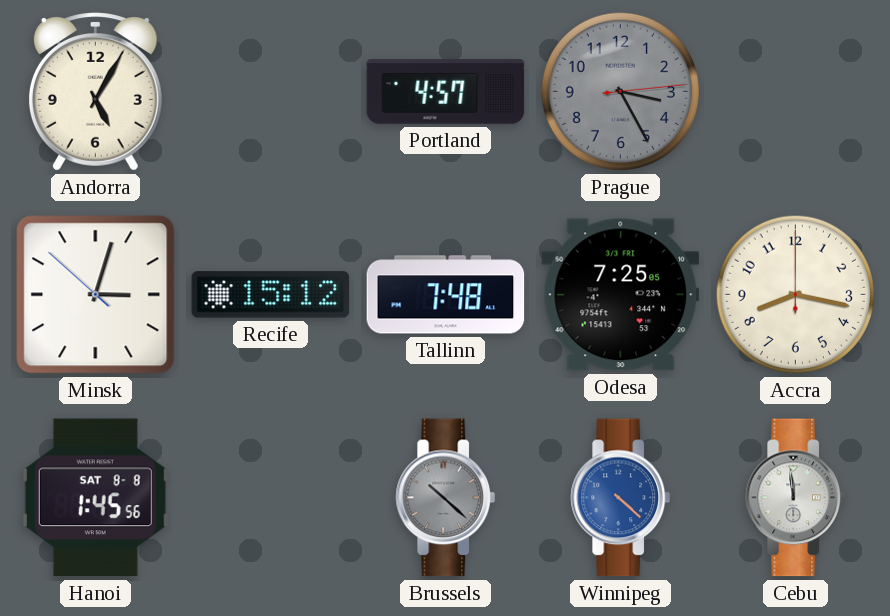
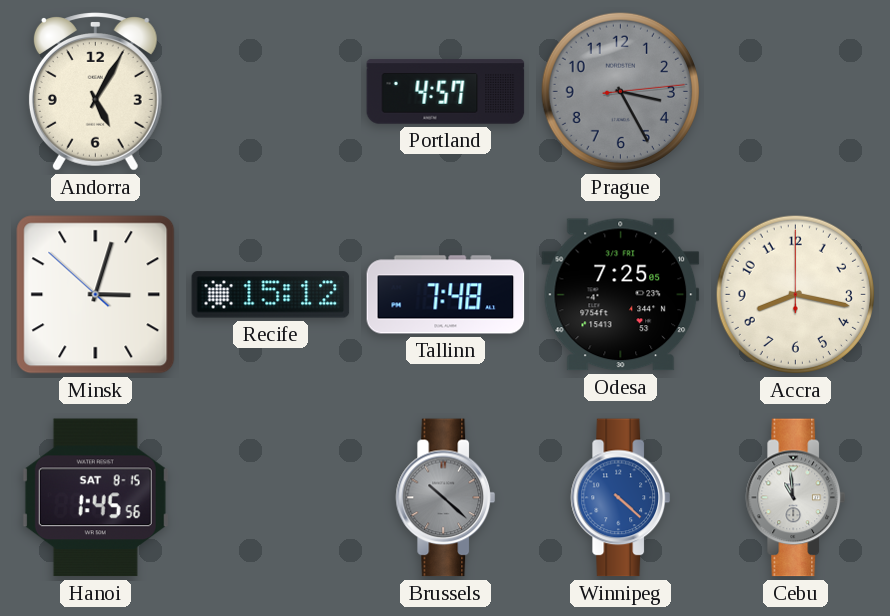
Hanoi date: SAT 8-8 -> SAT 8-15 (95, 498)
Cebu: 11:59 -> 10:59 (796, 498)
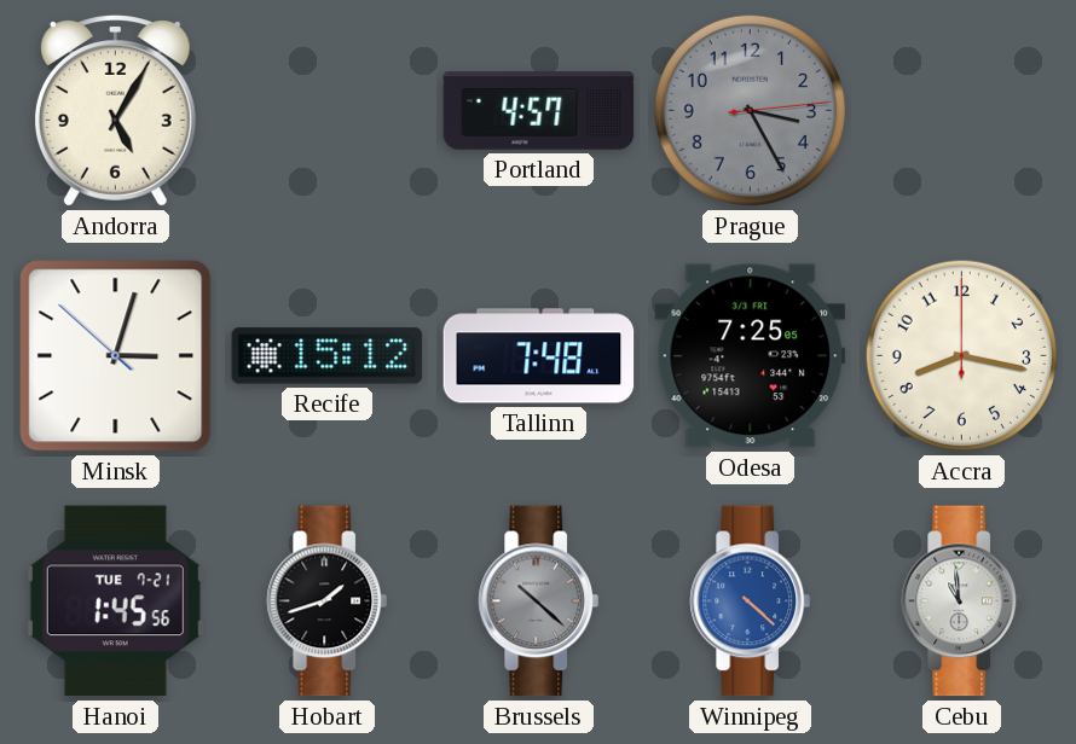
Hanoi date: SAT 8-15 -> TUE 7-21 (115, 601)
Hobart: none -> 1:42 (328, 601)
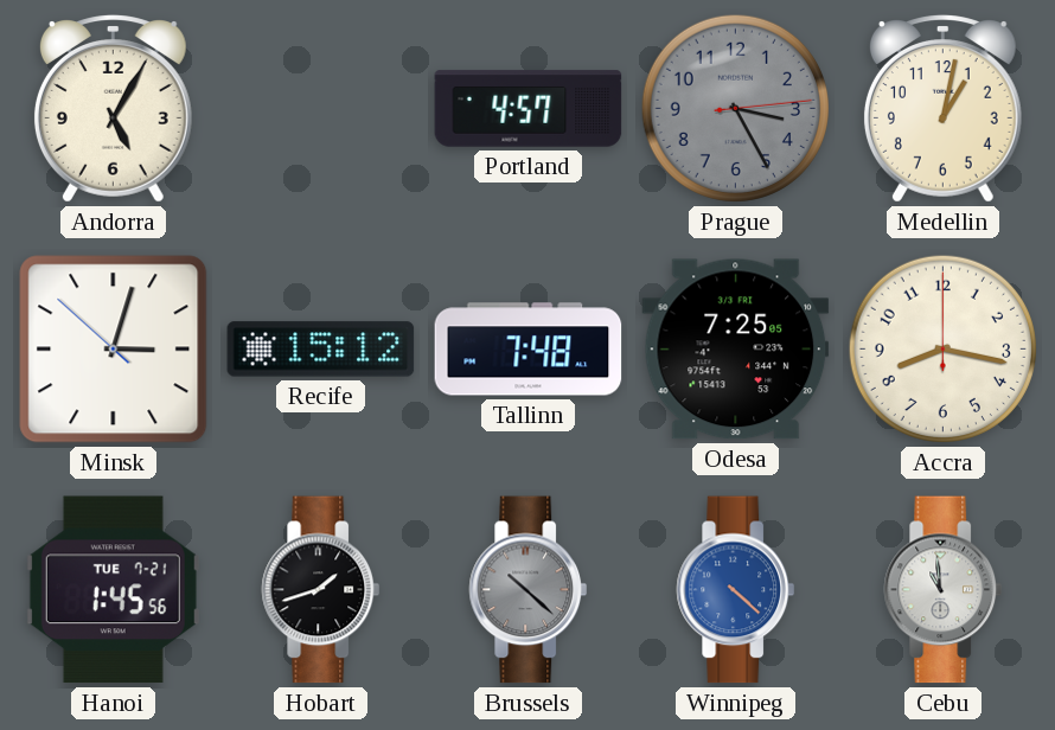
Medellin: none -> 1:02 (942, 109)
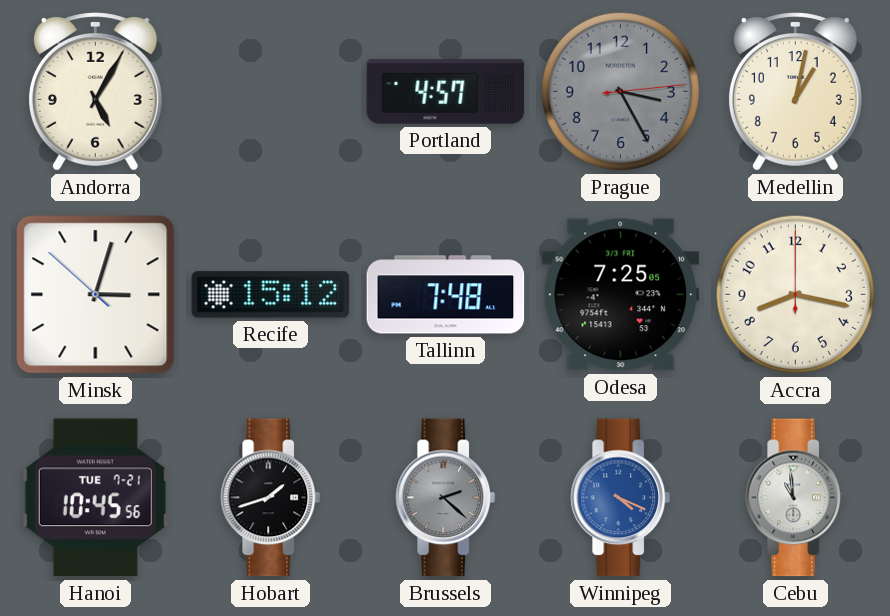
Hanoi: 1:45 -> 10:45 (95, 498)
Brussels: 10:22 -> 2:22 (446, 498)
Winnipeg: 4:22 -> 4:19 (621, 498)
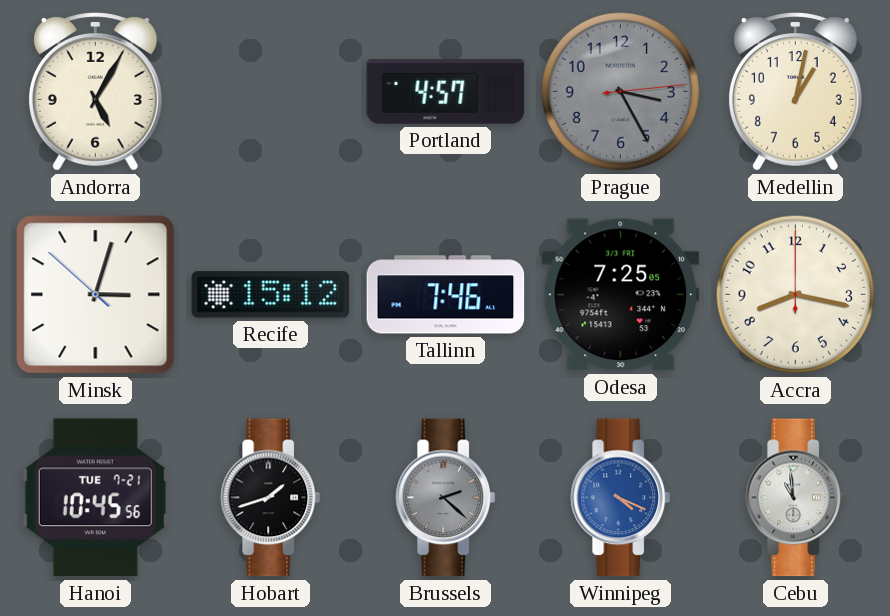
Tallinn: 7:48 -> 7:46 (446, 295)
